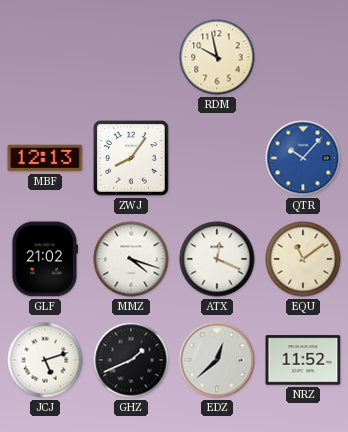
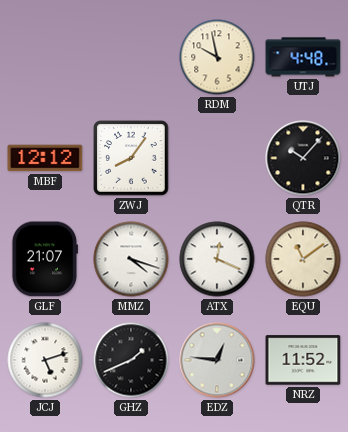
UTJ: none -> 4:48 (303, 57)
MBF: 12:13 -> 12:12 (45, 158)
QTR dial: blue -> black (303, 158)
GLF: 21:02 -> 21:07 (44, 259)
EDZ: 12:38 -> 12:46 (217, 360)
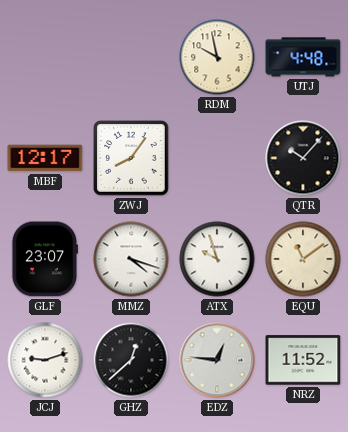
MBF: 12:12 -> 12:17 (45, 158)
GLF: 21:07 -> 23:07 (44, 259)
ATX: 12:19 -> 9:57 (217, 259)
JCJ: 5:12 -> 9:12 (45, 360)
GHZ: 1:41 -> 12:38 (131, 360)
